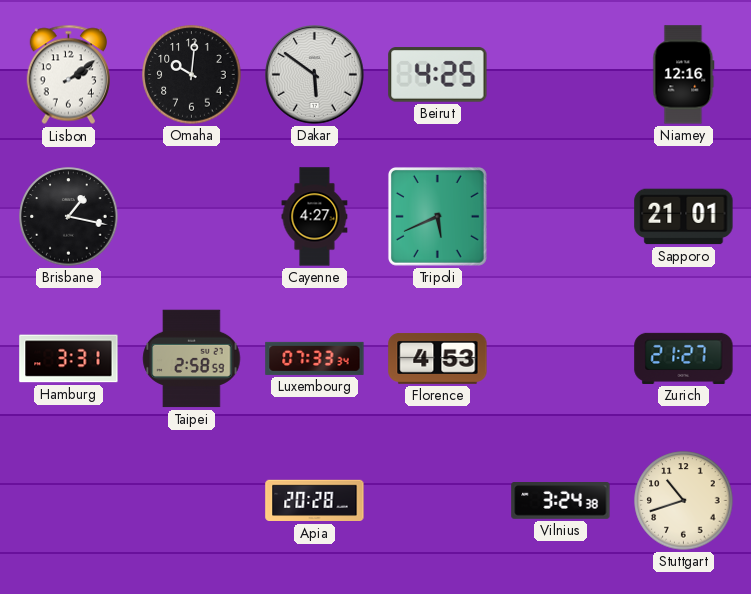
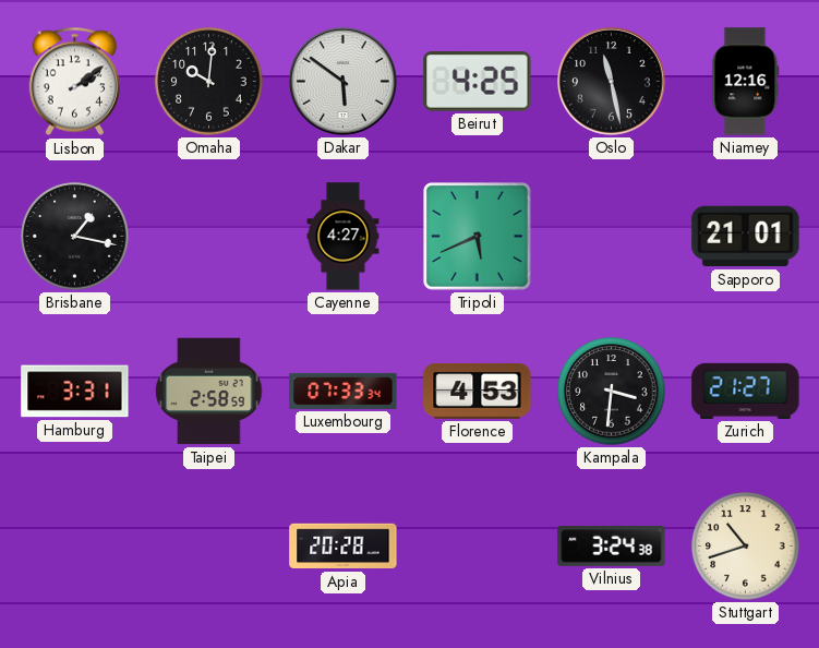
Oslo: none -> 11:28 (612, 82)
Kampala: none -> 3:31 (612, 392)
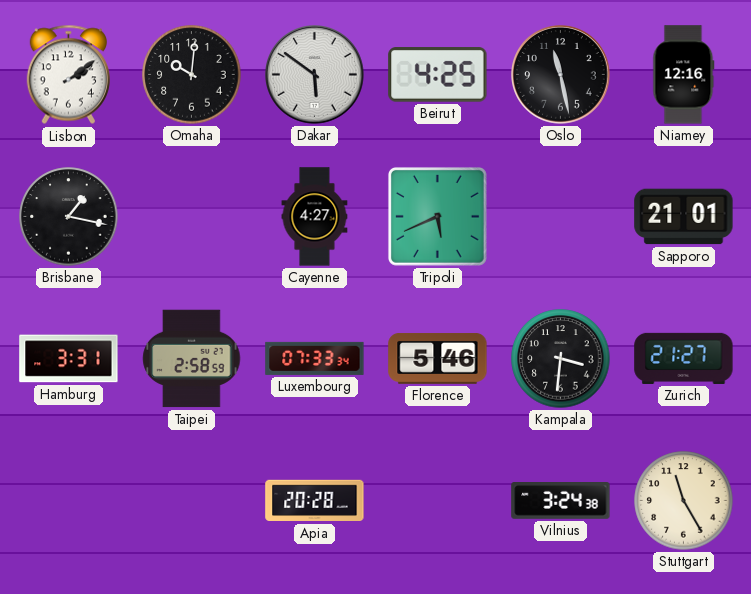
Florence: 4:53 -> 5:46 (438, 359)
Stuttgart: 10:42 -> 11:25 (684, 501)
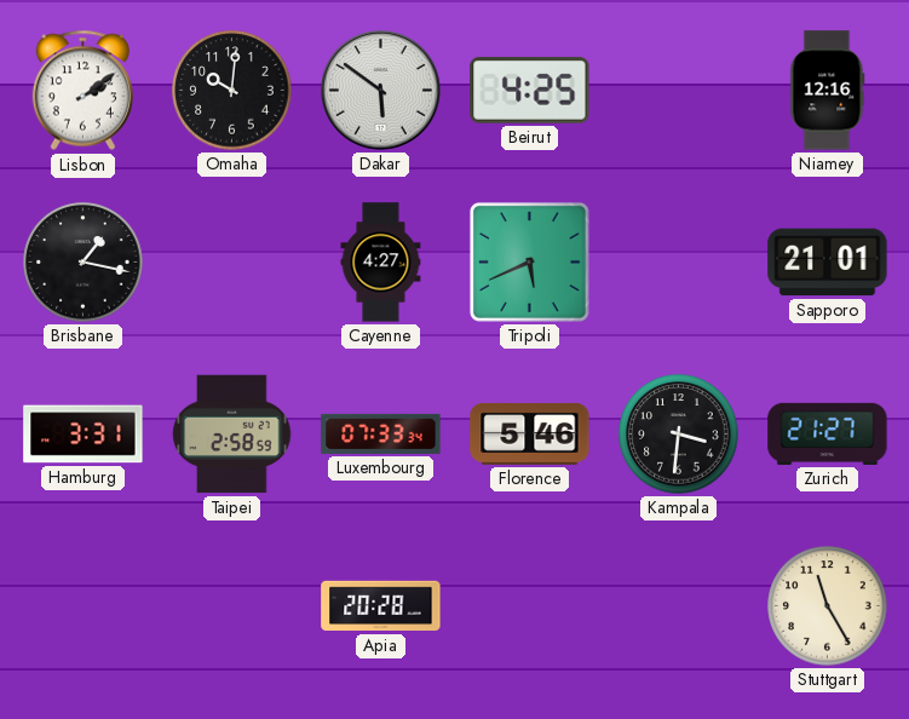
Oslo: 11:28 -> none (561, 75)
Vilnius: 3:24 -> none (561, 501)
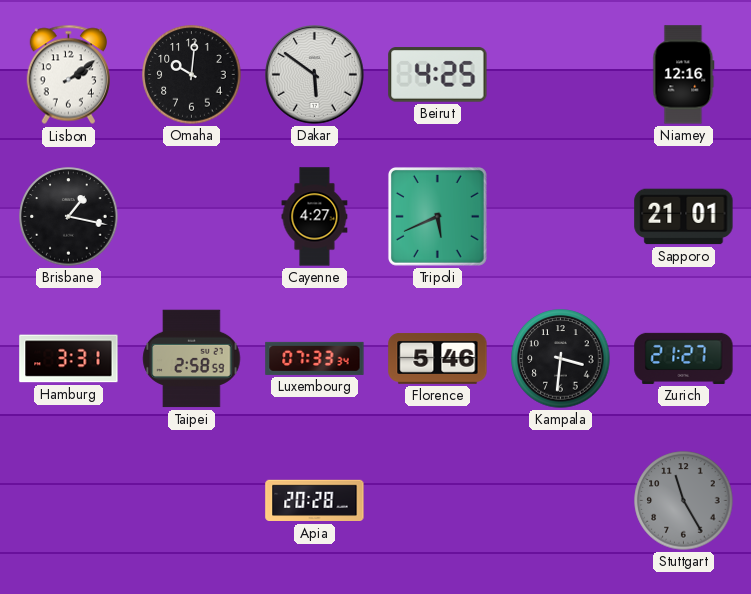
Stuttgart dial: cream -> grey (684, 501)
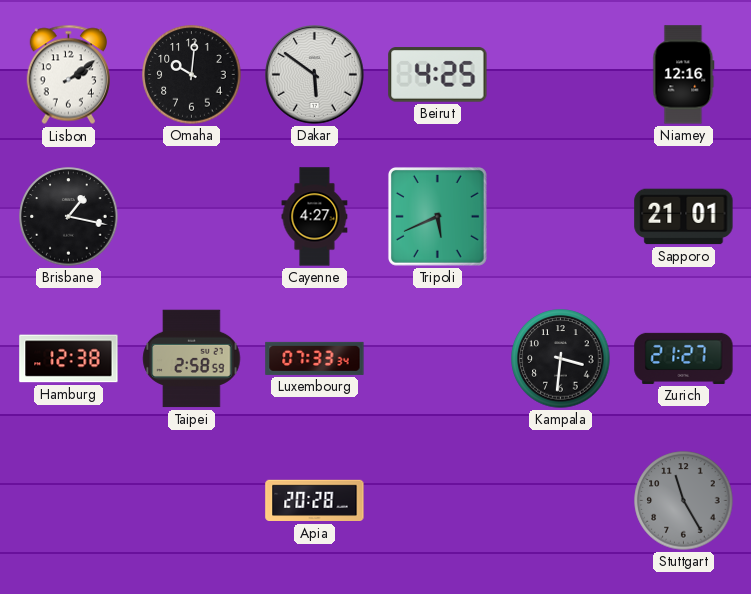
Hamburg: 3:31 -> 12:38 (69, 359)
Florence: 5:46 -> none (438, 359)
